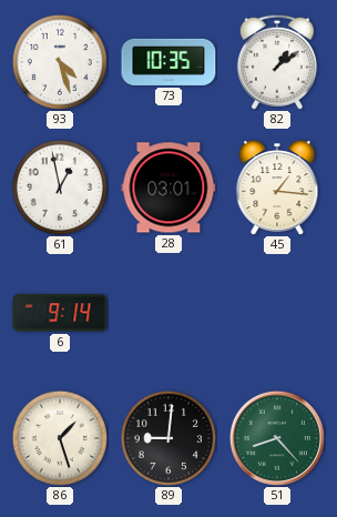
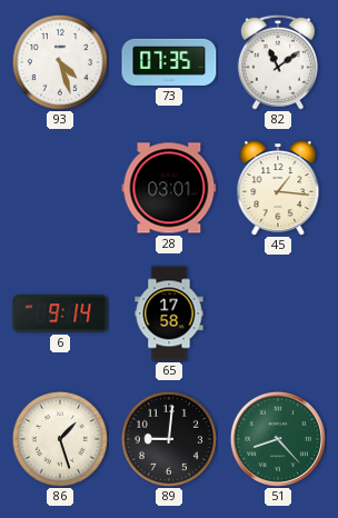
73: 10:35 -> 07:35 (169, 62)
82: 1:09 -> 11:09 (278, 62)
61: 12:58 -> none (60, 187)
65: none -> 17:58 (169, 313)
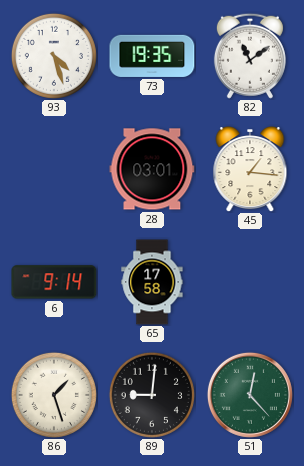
73: 07:35 -> 19:35 (152, 56)
51: 8:23 -> 12:23 (250, 395)
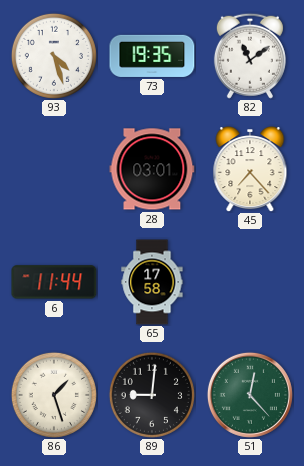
45: 1:16 -> 7:23 (250, 170)
6: 9:14 -> 11:44 (54, 282)
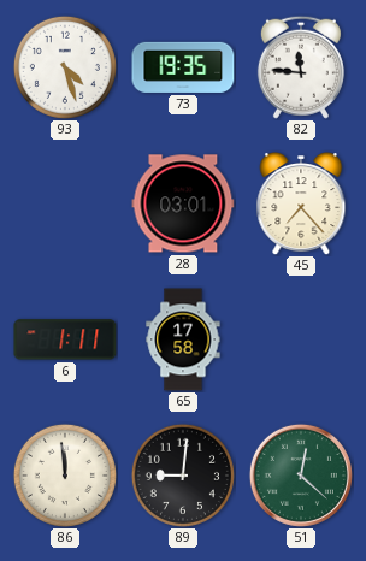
82: 11:09 -> 11:46 (301, 67)
6: 11:44 -> 1:11 (65, 339)
86: 1:27 -> 11:59 (65, 476)
51: 12:23 -> 12:22 (301, 476)
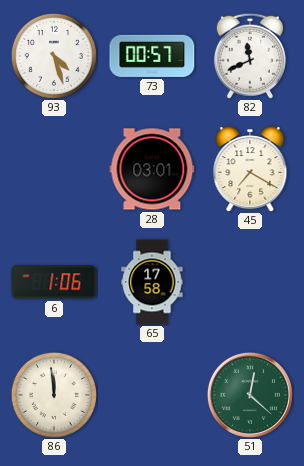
73: 19:35 -> 00:57 (152, 56)
82: 11:46 -> 11:41 (250, 56)
45: 7:23 -> 7:20 (250, 170)
6: 1:11 -> 1:06 (54, 282)
89: 9:01 -> none (183, 476)
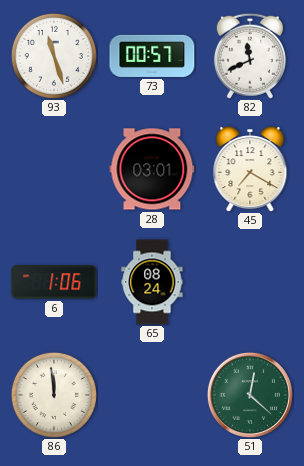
93: 4:27 -> 11:27 (54, 56)
65: 17:58 -> 08:24 (152, 282)
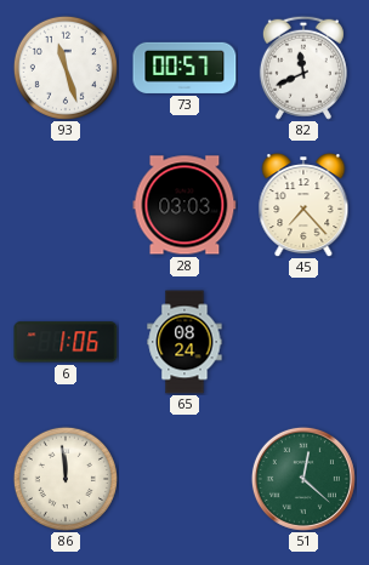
28: 03:01 -> 03:03 (184, 205)
45: 7:20 -> 7:23 (303, 206)
